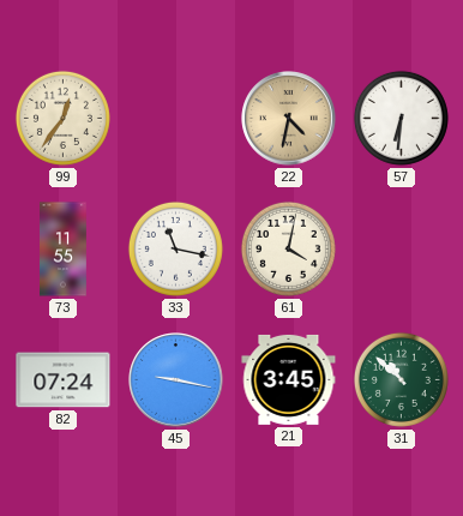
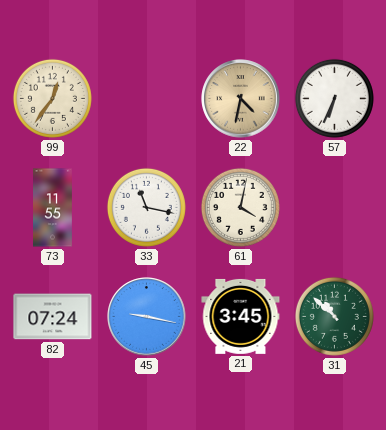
57: 6:31 -> 6:34 (334, 98)
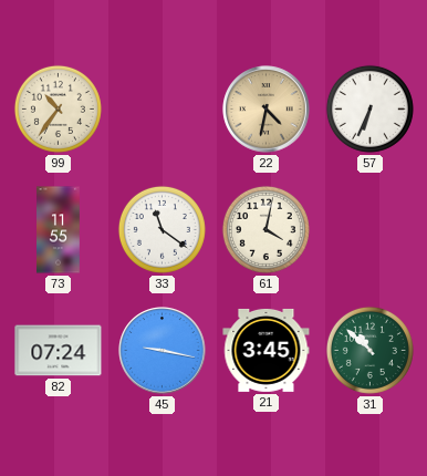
99: 12:36 -> 10:36 (58, 108)
33: 11:17 -> 11:21 (162, 229)
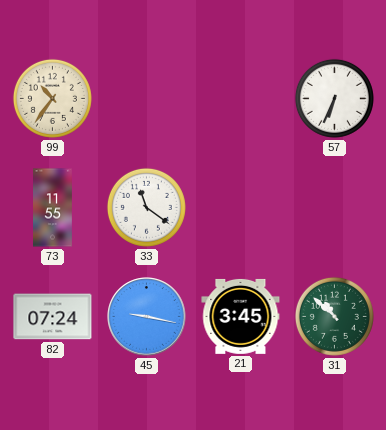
22: 4:32 -> none (267, 110)
61: 4:02 -> none (265, 229)
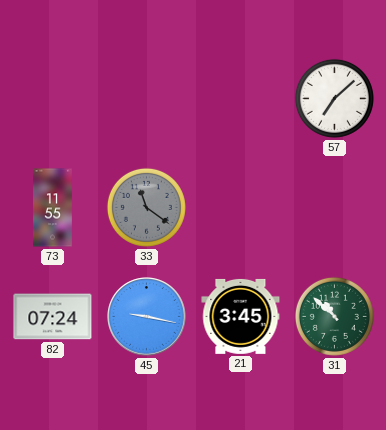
99: 10:36 -> none (52, 98)
57: 6:34 -> 7:08 (334, 98)
33 dial: white -> grey (146, 207)
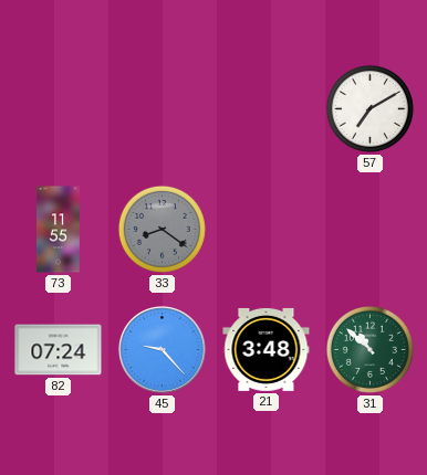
57: 7:08 -> 7:10 (369, 108)
33: 11:21 -> 8:21 (162, 229)
45: 9:17 -> 9:23 (163, 350)
21: 3:45 -> 3:48 (267, 349)
